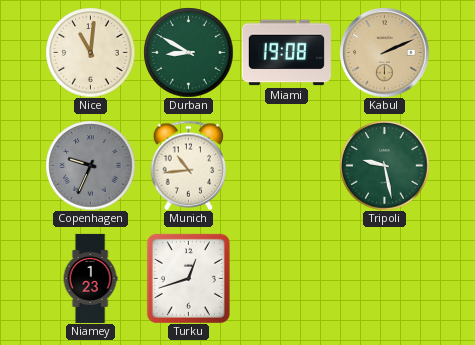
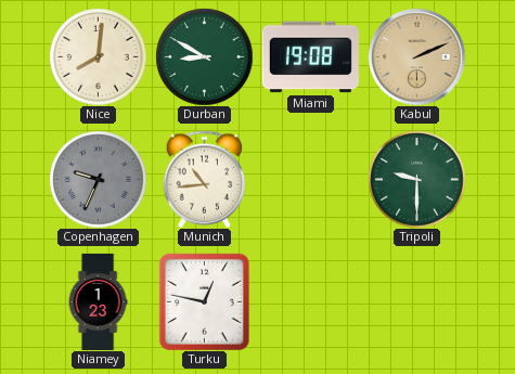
Nice: 11:01 -> 8:01 (98, 56)
Tripoli: 9:28 -> 9:30 (416, 179)
Turku: 12:42 -> 12:47 (204, 301)
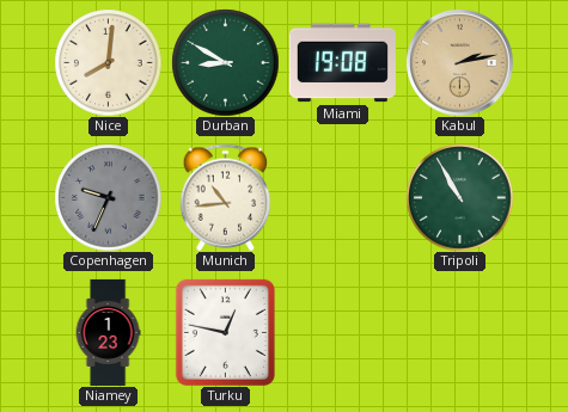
Kabul: 2:11 -> 2:13 (459, 62)
Tripoli: 9:30 -> 10:55 (459, 197)
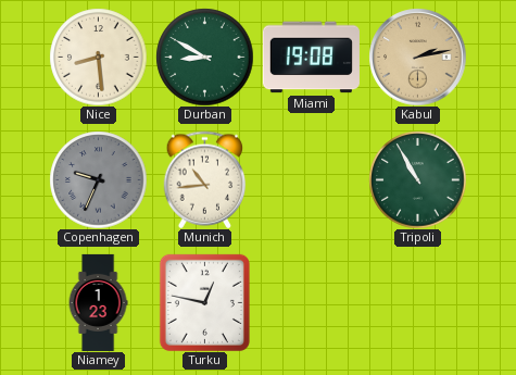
Nice: 8:01 -> 8:29 (98, 57)
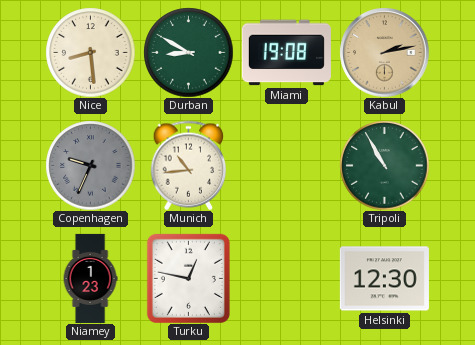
Helsinki: none -> 12:30 (384, 279)
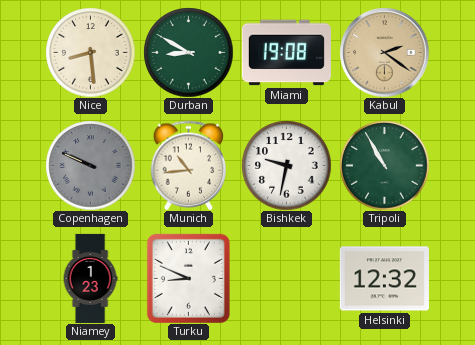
Kabul: 2:13 -> 2:21 (384, 52)
Copenhagen: 9:34 -> 9:49 (90, 165)
Bishkek: none -> 9:32 (286, 165)
Turku: 12:47 -> 8:49 (188, 278)
Helsinki: 12:30 -> 12:32 (384, 279)
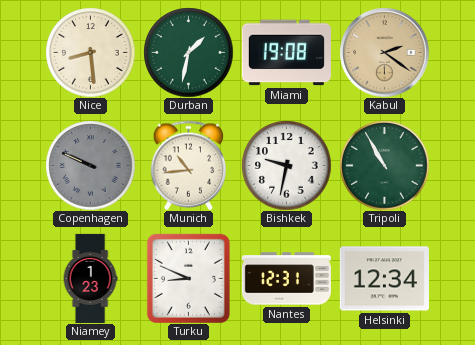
Durban: 8:50 -> 1:32 (188, 52)
Nantes: none -> 12:31 (286, 279)
Helsinki: 12:32 -> 12:34 (384, 279)
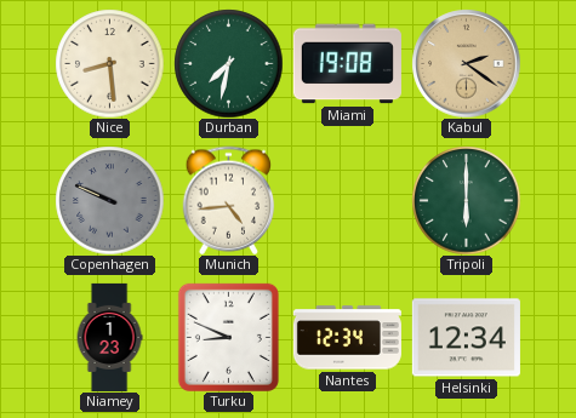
Durban: 1:32 -> 7:32 (228, 63)
Munich: 10:44 -> 4:44 (229, 200)
Bishkek: 9:32 -> none (286, 165)
Tripoli: 10:55 -> 6:00 (466, 200)
Nantes: 12:31 -> 12:34 (347, 338)
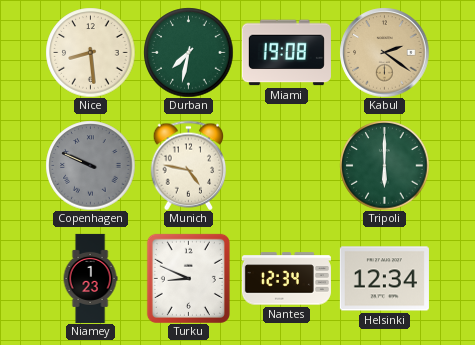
Munich: 4:44 -> 4:47 (189, 165)
